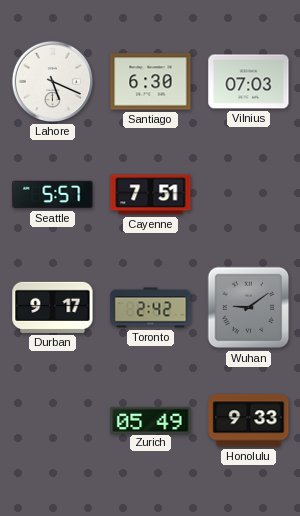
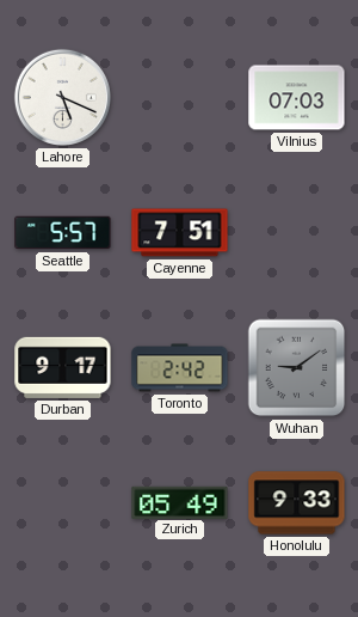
Santiago: 6:30 -> none (151, 82)
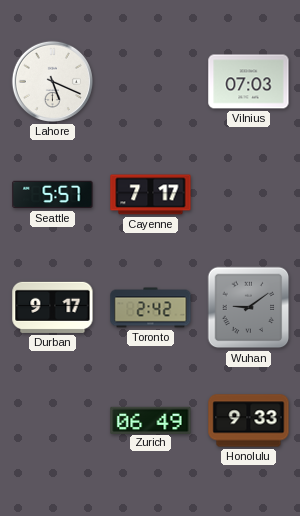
Cayenne: 7:51 -> 7:17 (151, 195)
Zurich: 05:49 -> 06:49 (151, 420)
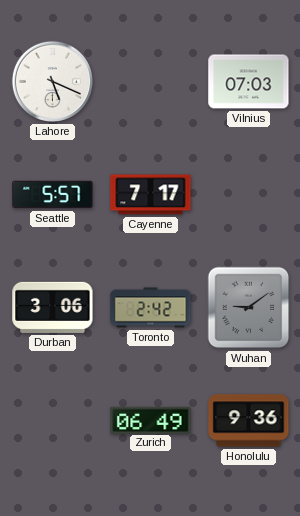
Durban: 9:17 -> 3:06 (53, 307)
Honolulu: 9:33 -> 9:36 (249, 421)
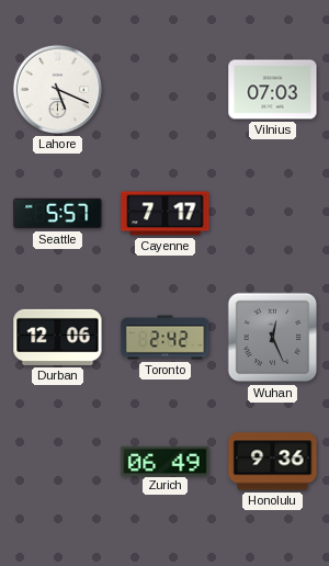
Durban: 3:06 -> 12:06 (58, 337)
Wuhan: 9:09 -> 12:26 (273, 338)
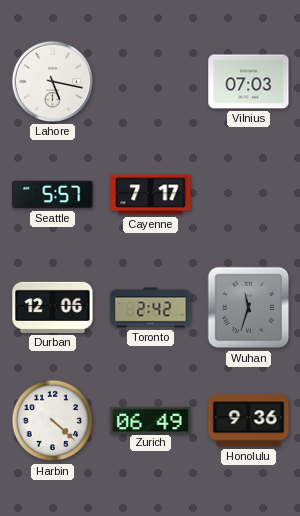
Lahore: 5:19 -> 5:17 (52, 81)
Wuhan: 12:26 -> 11:33 (249, 308)
Harbin: none -> 4:22 (53, 421)
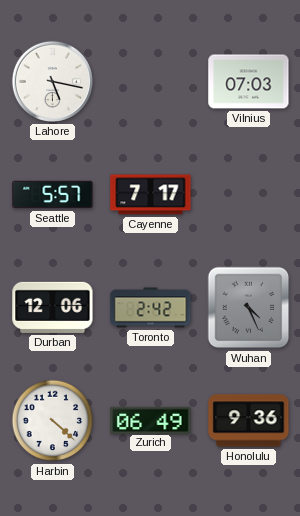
Wuhan: 11:33 -> 4:26 (249, 308)
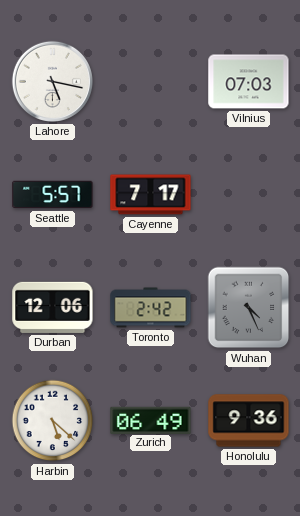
Harbin: 4:22 -> 5:22 (53, 421)
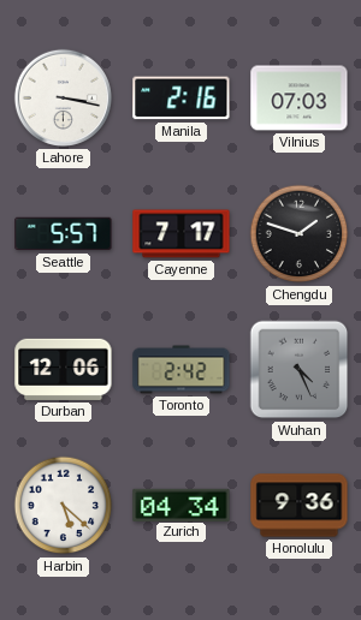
Lahore: 5:17 -> 3:17 (63, 97)
Manila: none -> 2:16 (182, 99)
Chengdu: none -> 1:48 (300, 234)
Zurich: 06:49 -> 04:34 (182, 505)
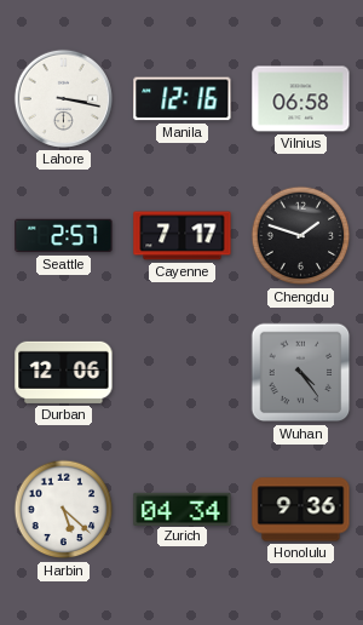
Manila: 2:16 -> 12:16 (183, 99)
Vilnius: 07:03 -> 06:58 (301, 99)
Seattle: 5:57 -> 2:57 (64, 236)
Toronto: 2:42 -> none (182, 370)
Wuhan: 4:26 -> 4:24 (301, 373)
